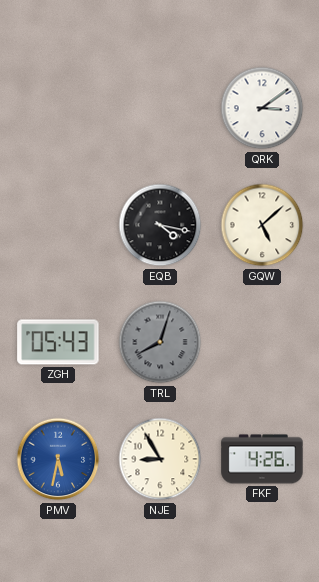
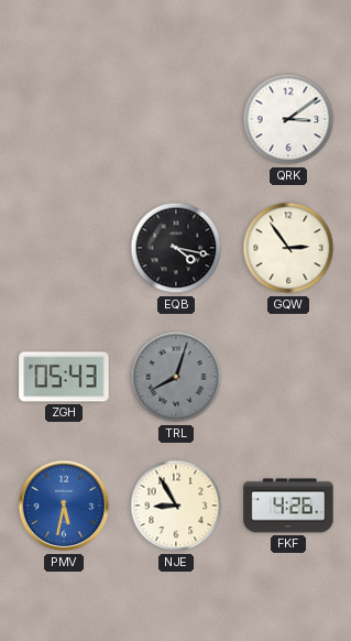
GQW: 5:08 -> 2:54 (288, 248)
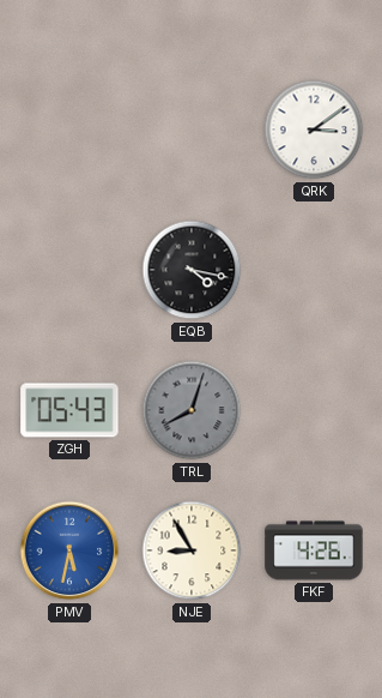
GQW: 2:54 -> none (288, 248)
